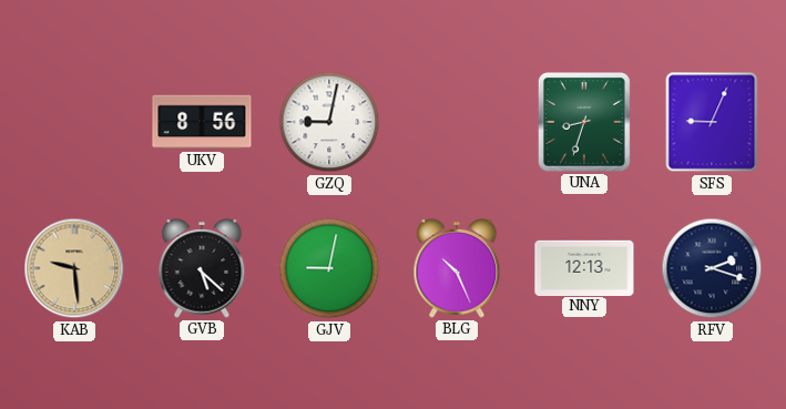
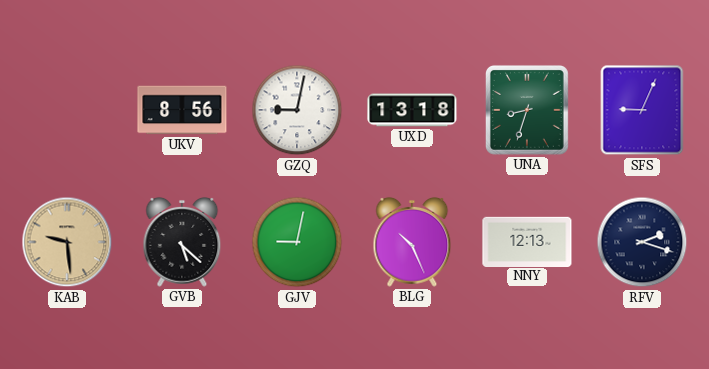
UXD: none -> 13:18 (412, 110)
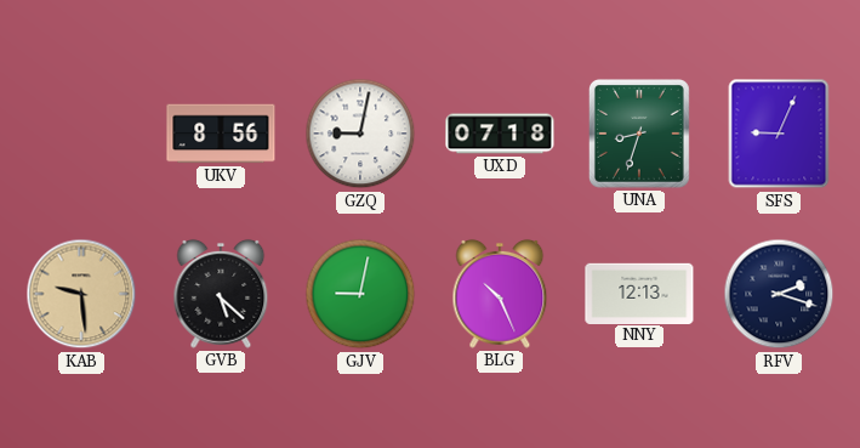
UXD: 13:18 -> 07:18 (500, 134)
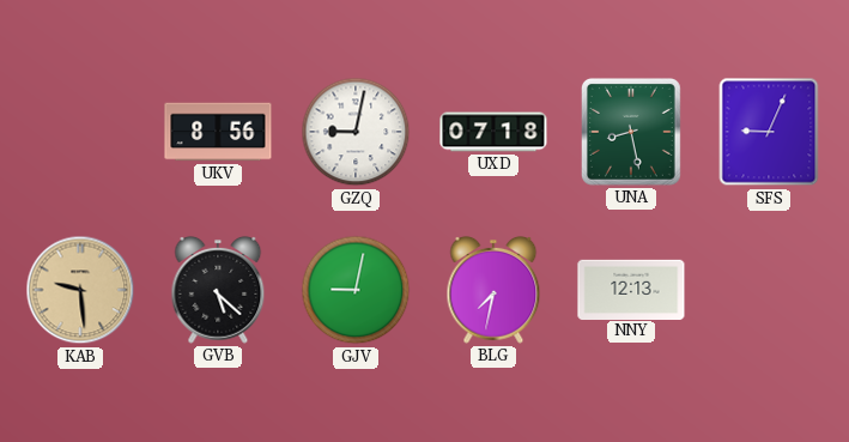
UNA: 8:33 -> 8:28 (631, 132)
BLG: 10:26 -> 7:32 (493, 290)
RFV: 2:18 -> none (779, 294)
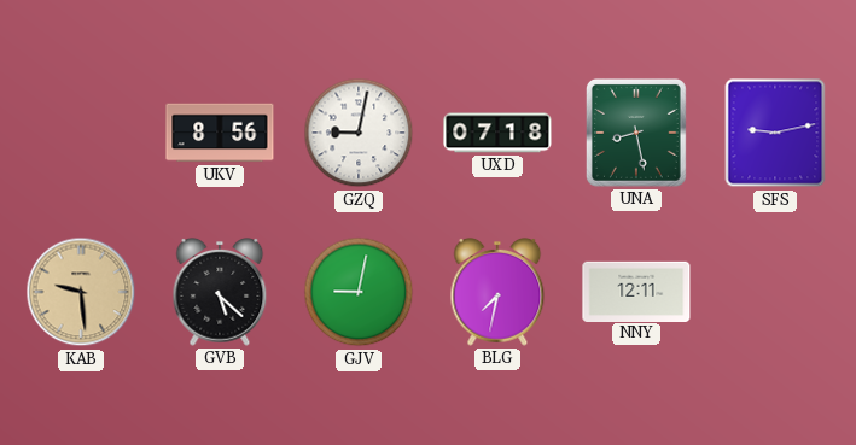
SFS: 9:04 -> 9:13 (775, 133)
NNY: 12:13 -> 12:11 (636, 291)
